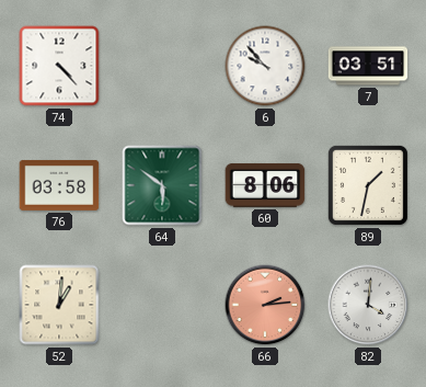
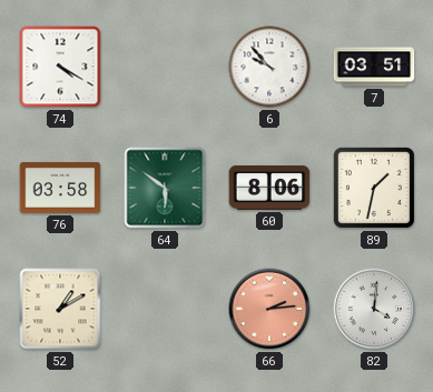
74: 4:23 -> 4:20 (60, 67)
52: 1:01 -> 1:10 (60, 309)
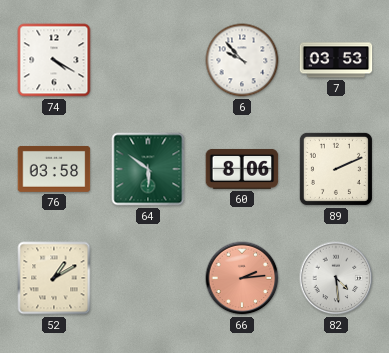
7: 03:51 -> 03:53 (336, 60)
89: 1:32 -> 2:11 (336, 169)
82: 4:01 -> 4:29 (336, 278)
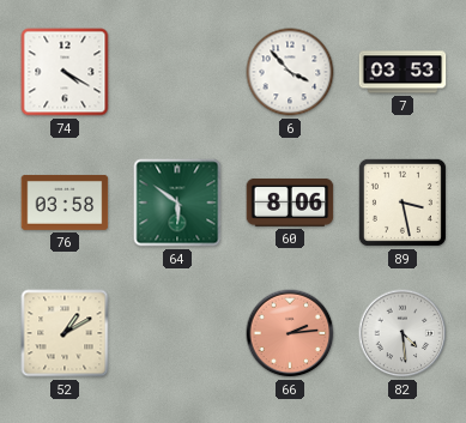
6: 9:53 -> 3:53 (290, 72)
89: 2:11 -> 3:28 (403, 203)
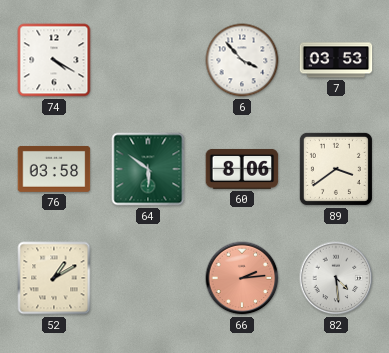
89: 3:28 -> 3:39 (336, 169)
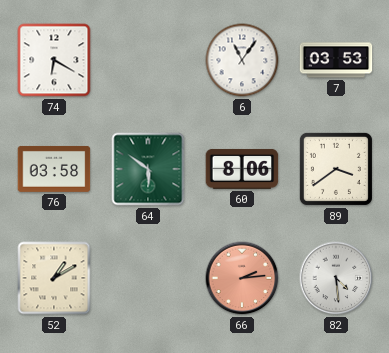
74: 4:20 -> 6:20 (54, 60)
6: 3:53 -> 11:06 (242, 60)
